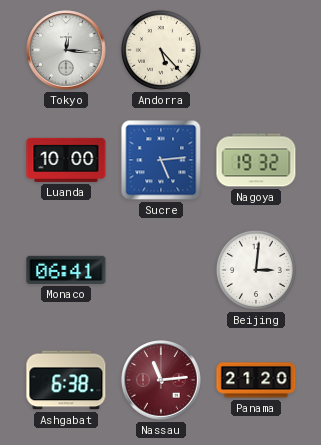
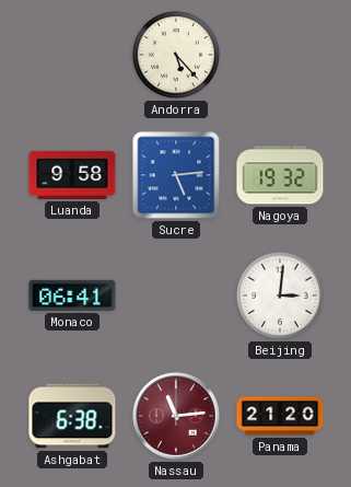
Tokyo: 12:16 -> none (66, 50)
Luanda: 10:00 -> 9:58 (72, 175)
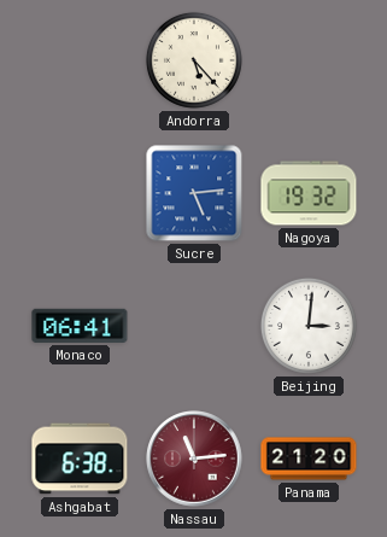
Luanda: 9:58 -> none (72, 175)
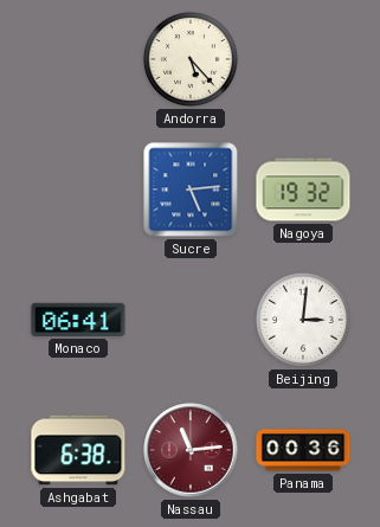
Panama: 21:20 -> 00:36 (303, 450)
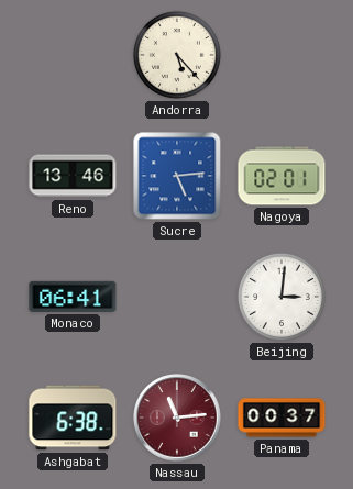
Reno: none -> 13:46 (73, 176)
Nagoya: 19:32 -> 02:01 (282, 176)
Panama: 00:36 -> 00:37 (282, 418)
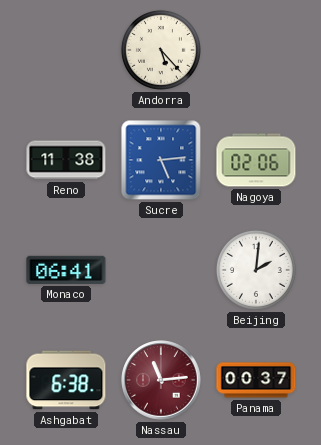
Reno: 13:46 -> 11:38 (66, 160)
Nagoya: 02:01 -> 02:06 (256, 160)
Beijing: 3:01 -> 2:01 (256, 270)
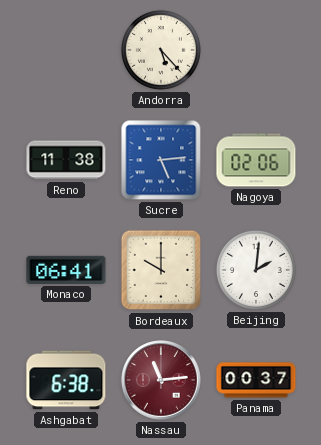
Bordeaux: none -> 10:00 (161, 270)
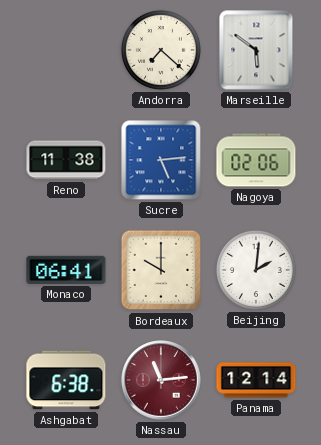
Andorra: 5:23 -> 7:22 (161, 50)
Marseille: none -> 5:51 (256, 50)
Panama: 00:37 -> 12:14 (256, 380)
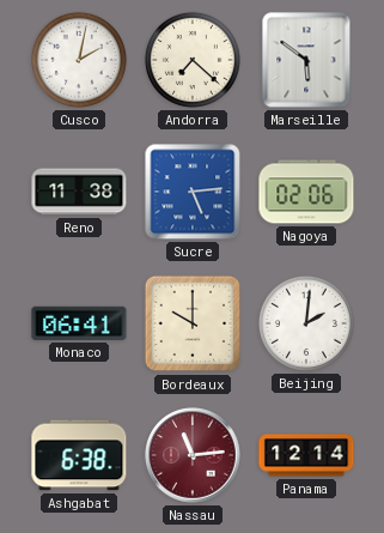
Cusco: none -> 2:02 (79, 60)
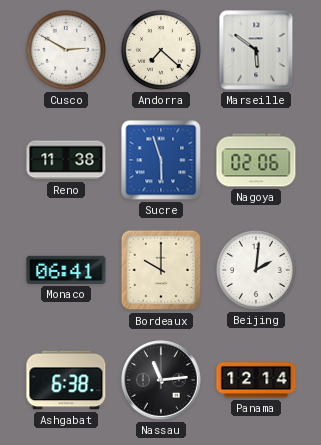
Cusco: 2:02 -> 2:50 (66, 50)
Sucre: 5:14 -> 5:57 (161, 160)
Nassau dial: burgundy -> black (161, 380)
